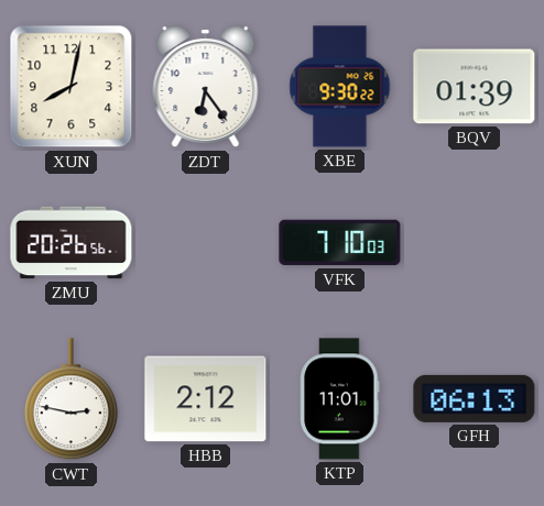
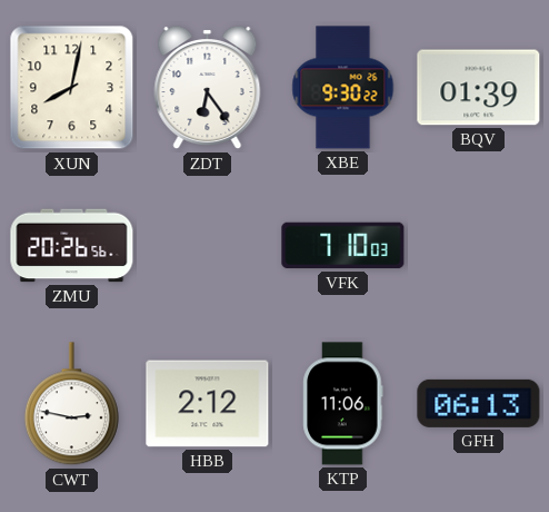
KTP: 11:01 -> 11:06 (343, 404)
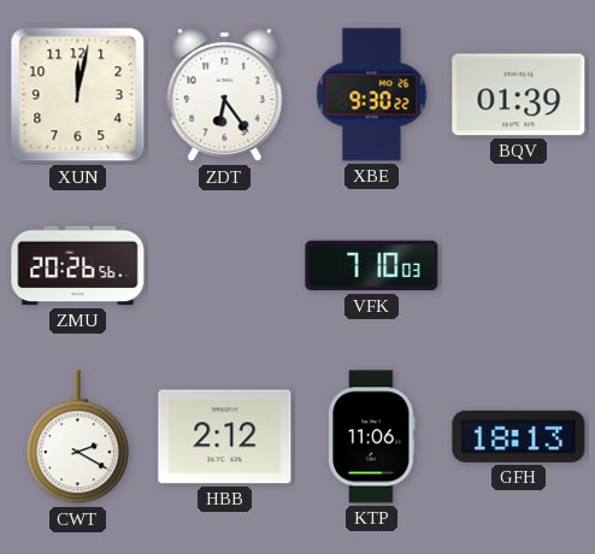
XUN: 8:02 -> 12:02 (78, 95)
CWT: 2:47 -> 2:20 (77, 437)
GFH: 06:13 -> 18:13 (519, 436)
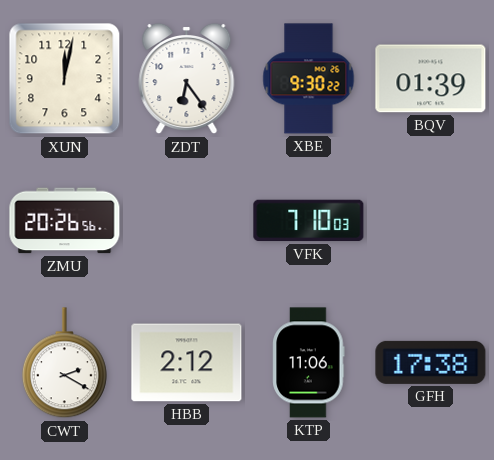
GFH: 18:13 -> 17:38 (431, 362)
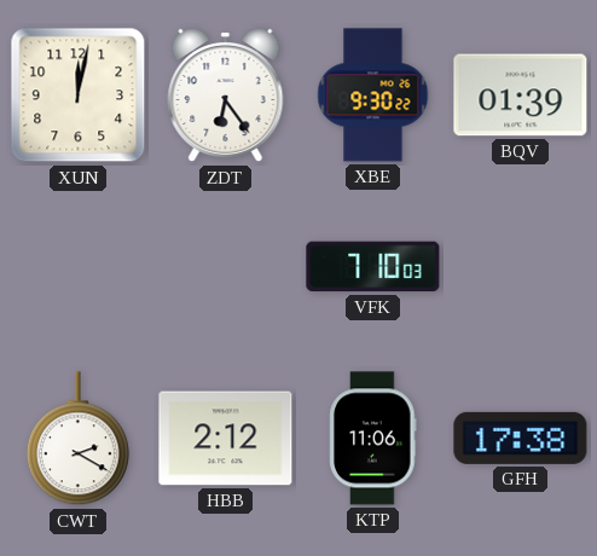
ZMU: 20:26 -> none (65, 221)
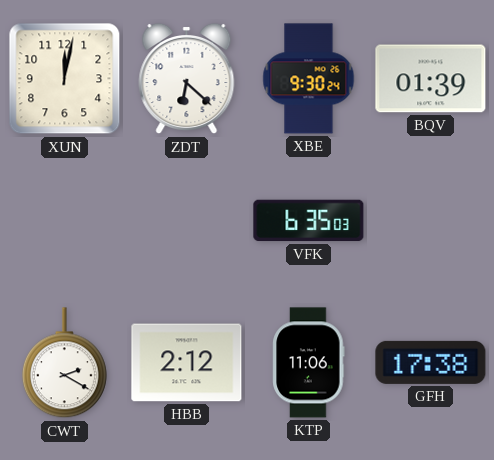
ZDT: 6:24 -> 6:22 (187, 79)
XBE: 9:30:22 -> 9:30:24 (309, 79)
VFK: 7:10 -> 6:35 (309, 221)
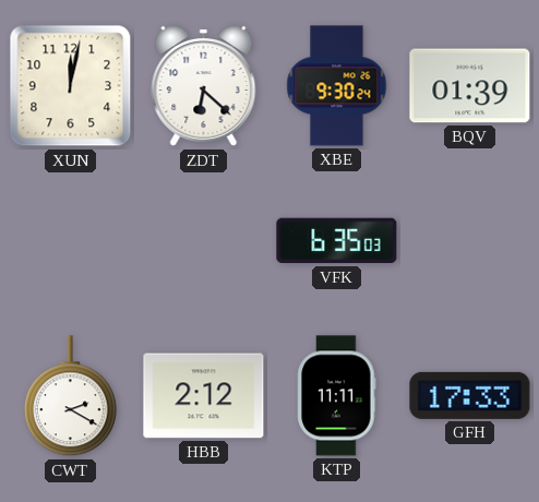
KTP: 11:06 -> 11:11 (337, 396)
GFH: 17:38 -> 17:33 (470, 395)
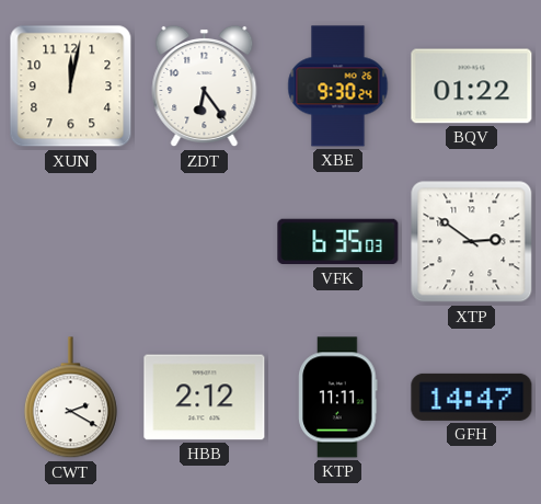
ZDT: 6:22 -> 6:24 (205, 87)
BQV: 01:39 -> 01:22 (472, 87)
XTP: none -> 2:51 (472, 242)
GFH: 17:33 -> 14:47 (472, 397)
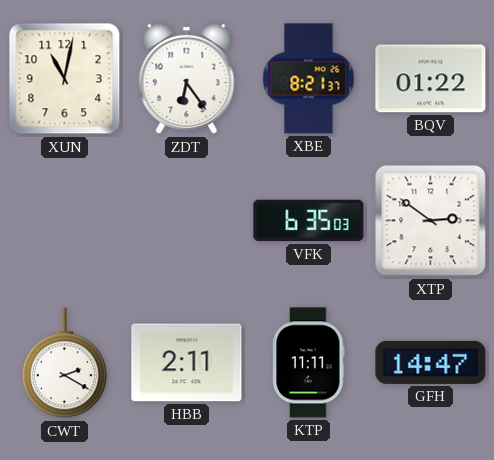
XUN: 12:02 -> 11:02 (65, 79)
XBE: 9:30 -> 8:21 (309, 79)
HBB: 2:12 -> 2:11 (187, 363)
